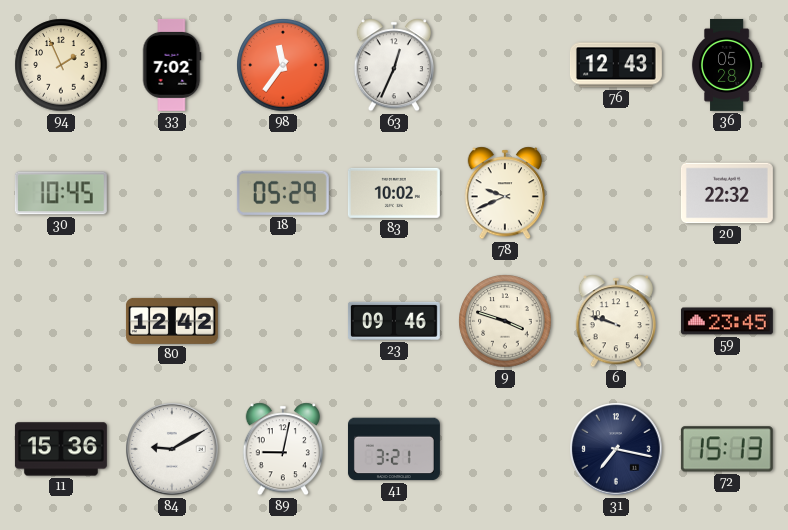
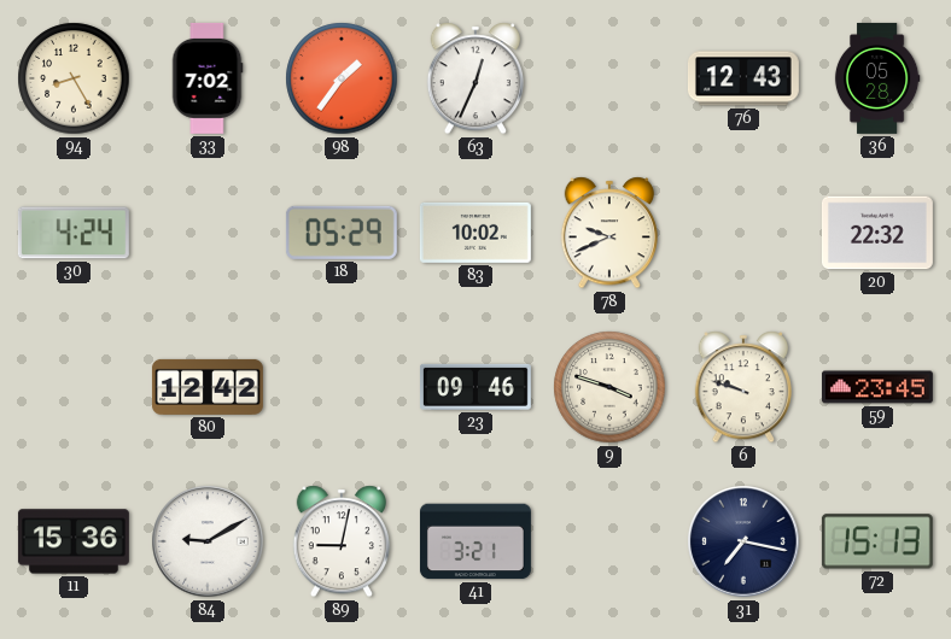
94: 1:56 -> 8:25 (74, 78)
98: 11:36 -> 1:36 (342, 78)
30: 10:45 -> 4:24 (74, 233)
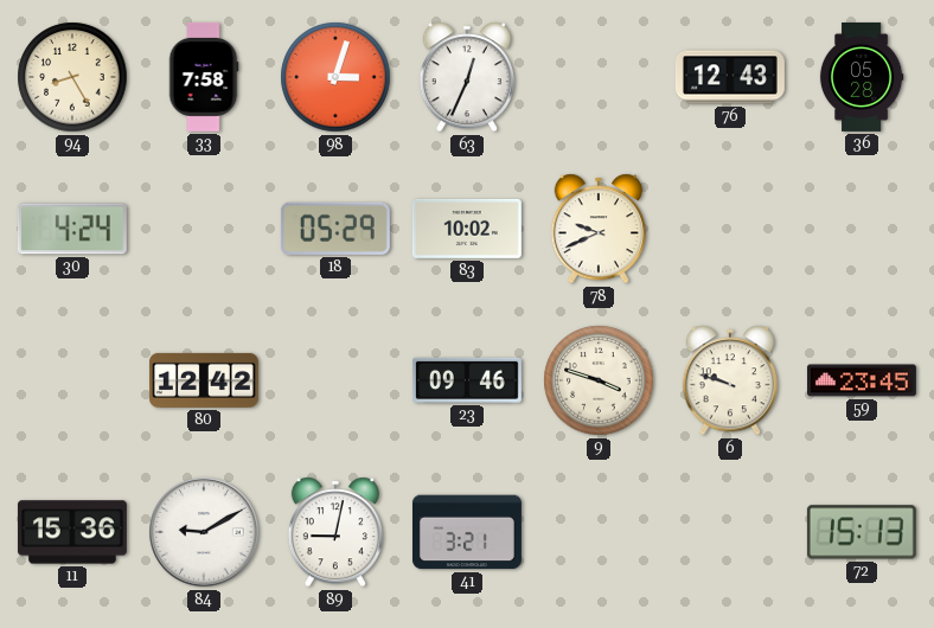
33: 7:02 -> 7:58 (204, 77)
98: 1:36 -> 3:03 (335, 77)
20: 22:32 -> none (877, 233)
31: 7:17 -> none (743, 541)
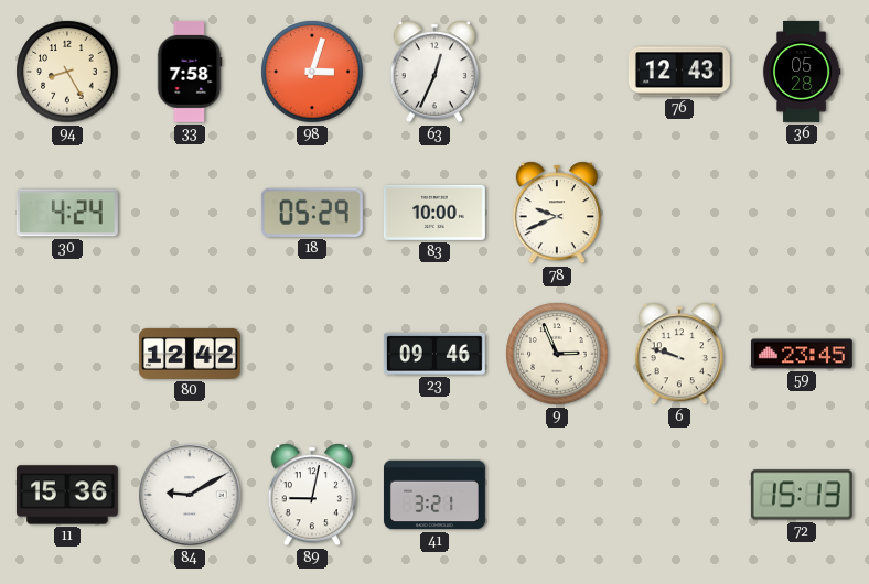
83: 10:02 -> 10:00 (434, 213)
9: 3:48 -> 2:56 (557, 354)
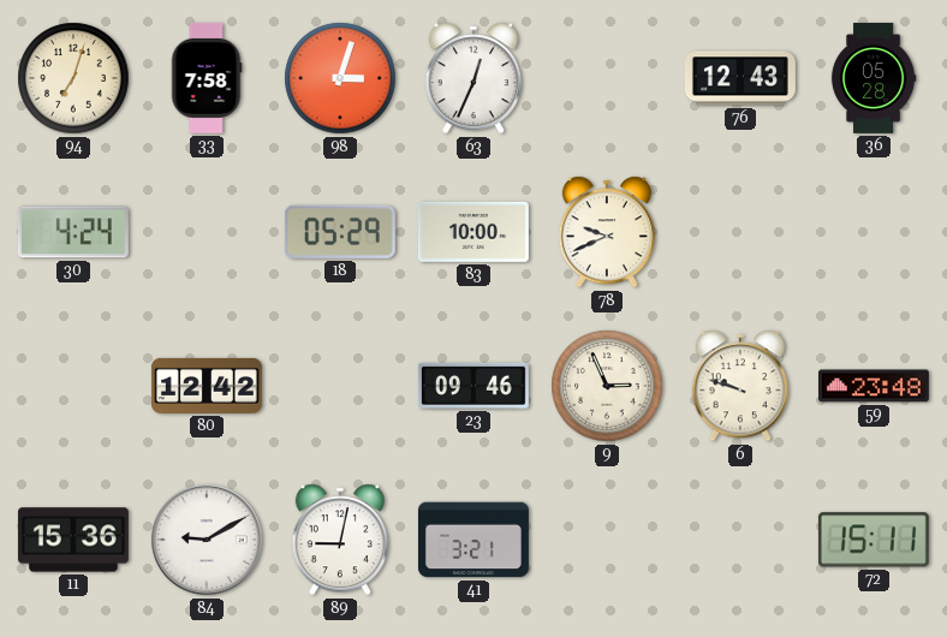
94: 8:25 -> 7:03 (73, 78)
59: 23:45 -> 23:48 (874, 386)
72: 15:13 -> 15:11 (874, 540)
